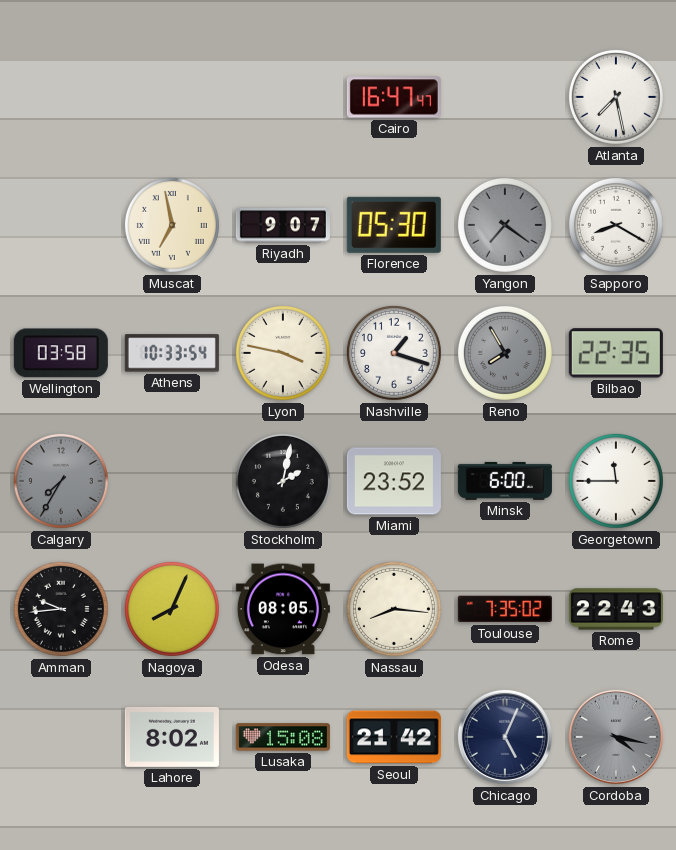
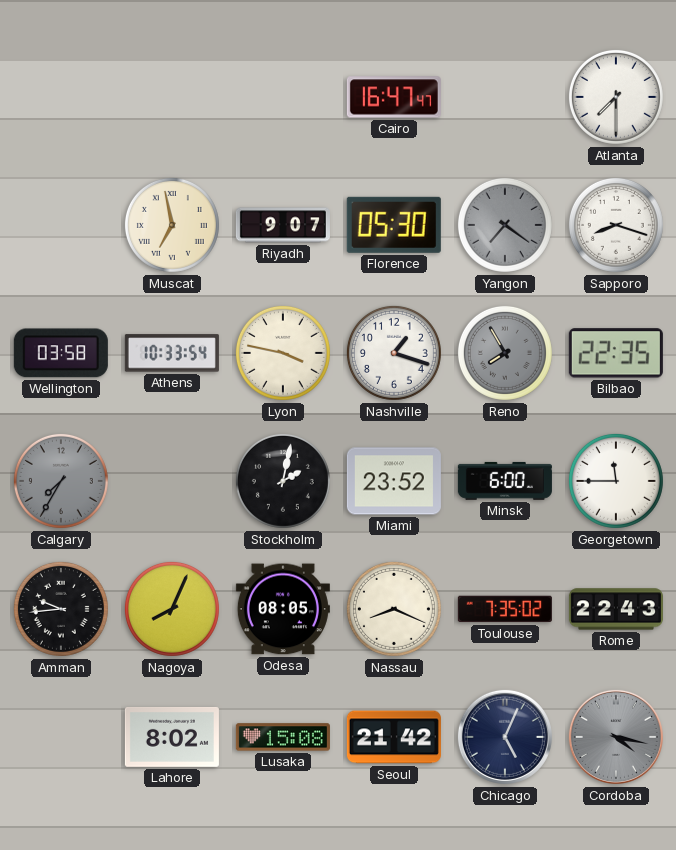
Atlanta: 7:28 -> 7:30 (616, 97)
Sapporo: 8:20 -> 8:18 (616, 225)
Nassau: 8:16 -> 8:19 (394, 609)
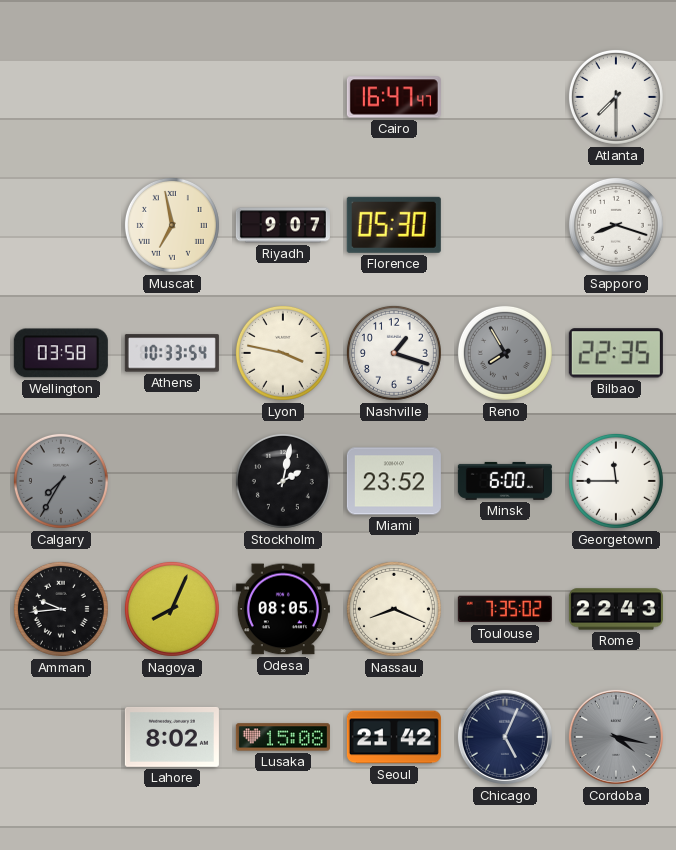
Yangon: 7:21 -> none (505, 225)
